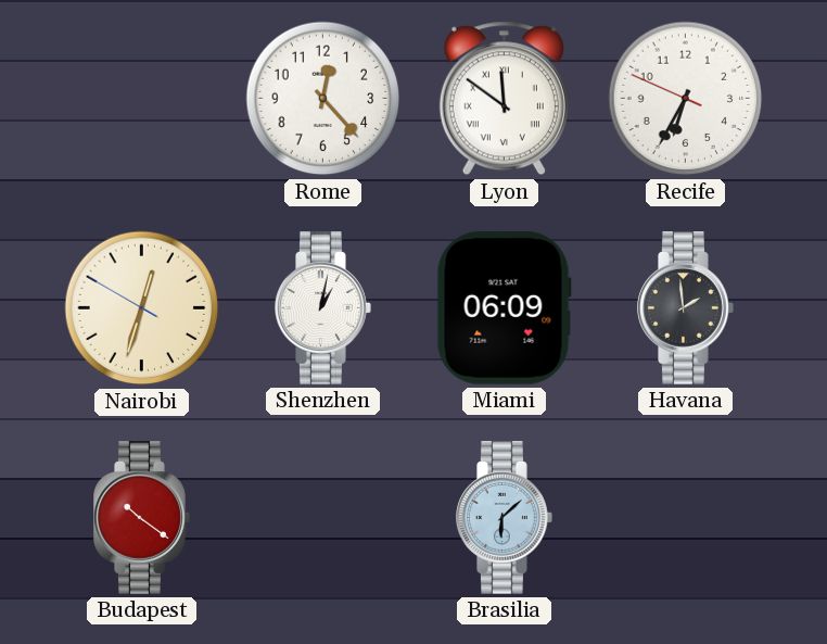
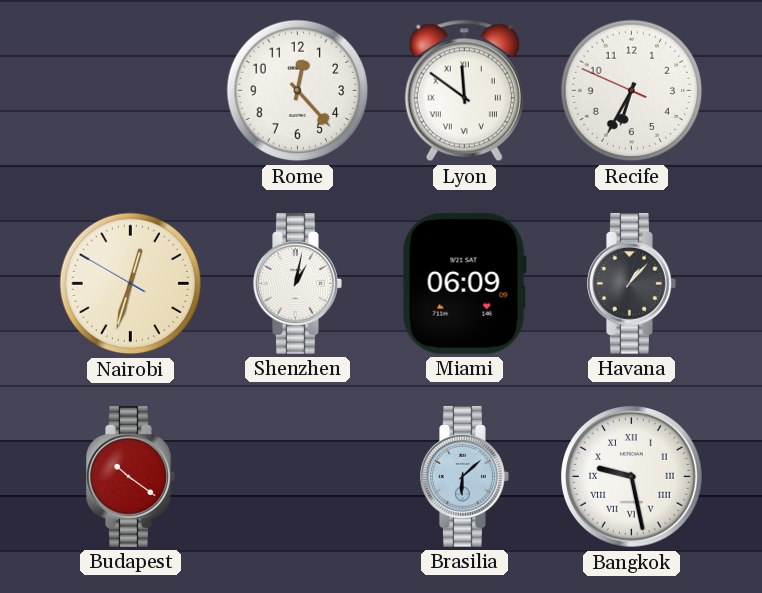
Havana: 1:59 -> 1:07 (632, 284)
Bangkok: none -> 9:28 (632, 477)
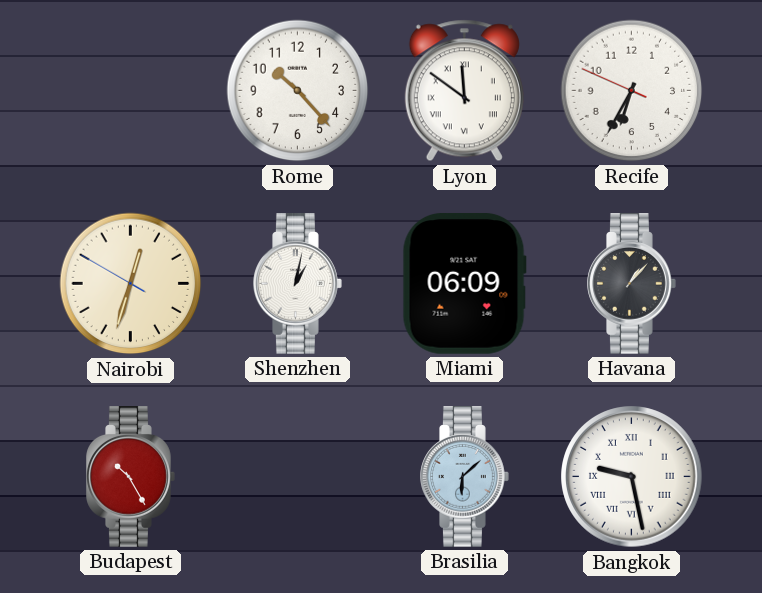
Rome: 12:23 -> 10:23 (298, 91)
Budapest: 10:21 -> 10:25 (131, 477)
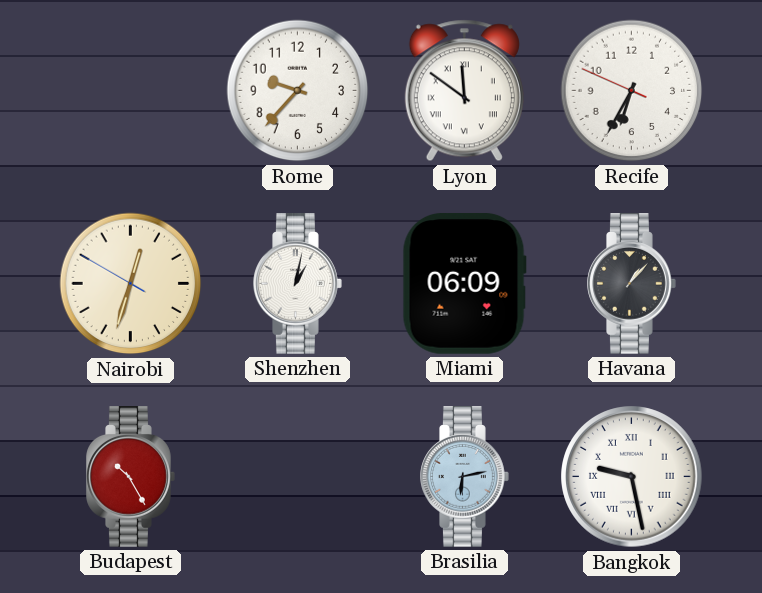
Rome: 10:23 -> 9:37 (298, 91)
Brasilia: 6:08 -> 6:13 (465, 477)
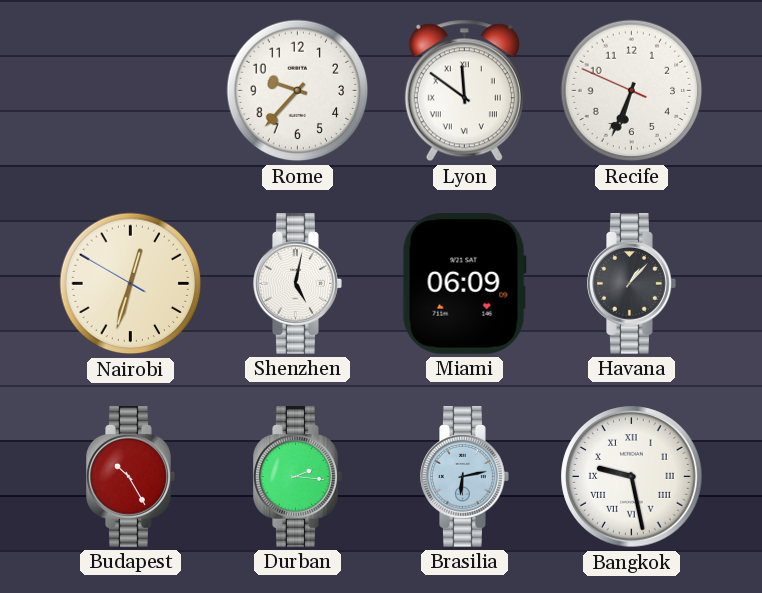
Recife: 6:34 -> 6:33 (632, 91)
Shenzhen: 1:02 -> 5:02 (298, 284)
Durban: none -> 2:16 (298, 477)
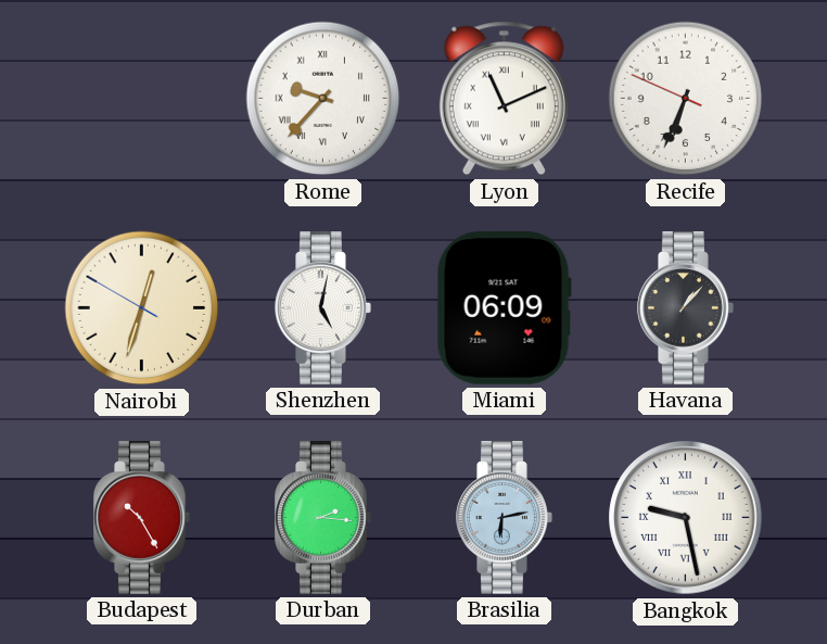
Rome numerals: Arabic -> Roman (323, 99)
Lyon: 11:51 -> 11:11 (504, 99)
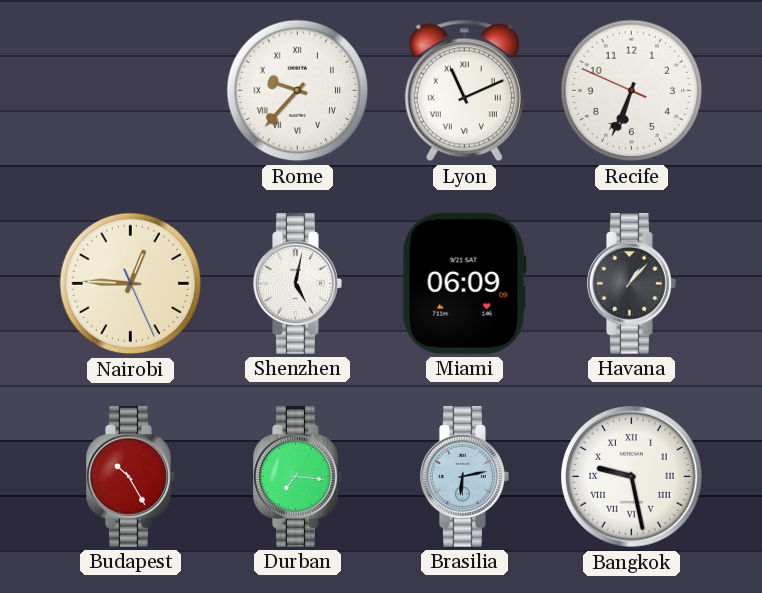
Nairobi: 12:32 -> 12:45 (131, 284)
Durban: 2:16 -> 7:16 (298, 477)
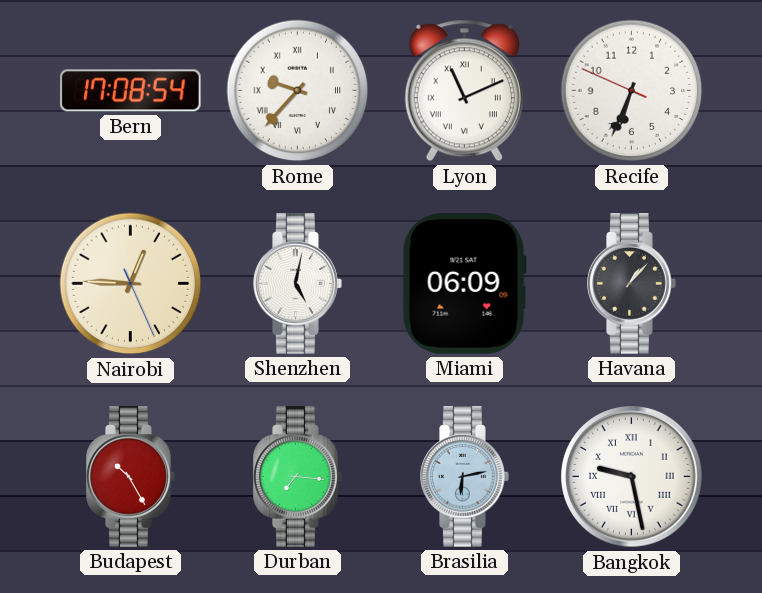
Bern: none -> 17:08 (131, 91)
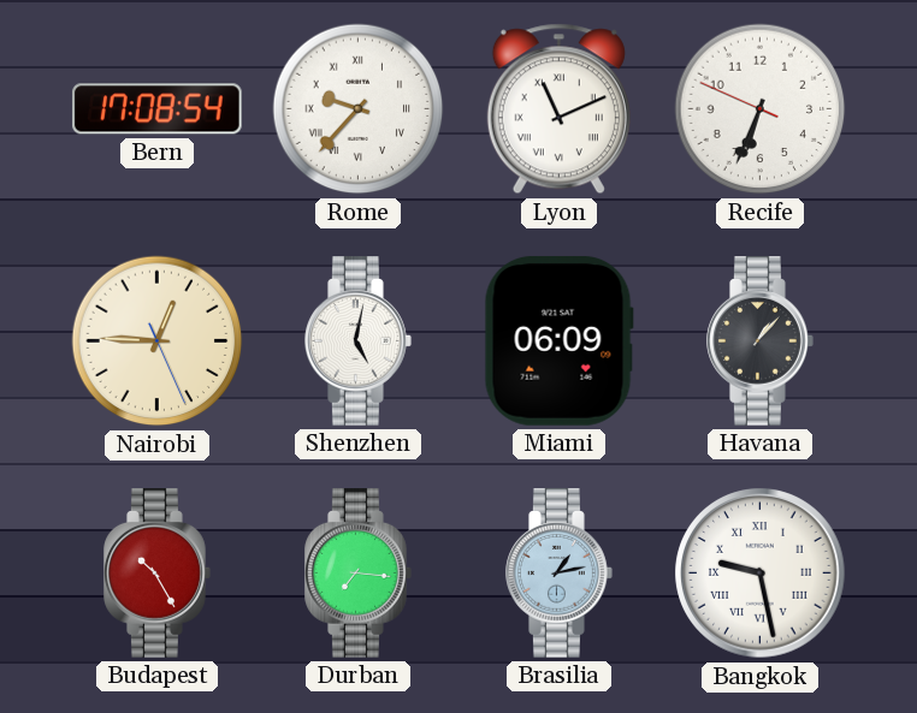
Brasilia: 6:13 -> 1:13 (560, 574)
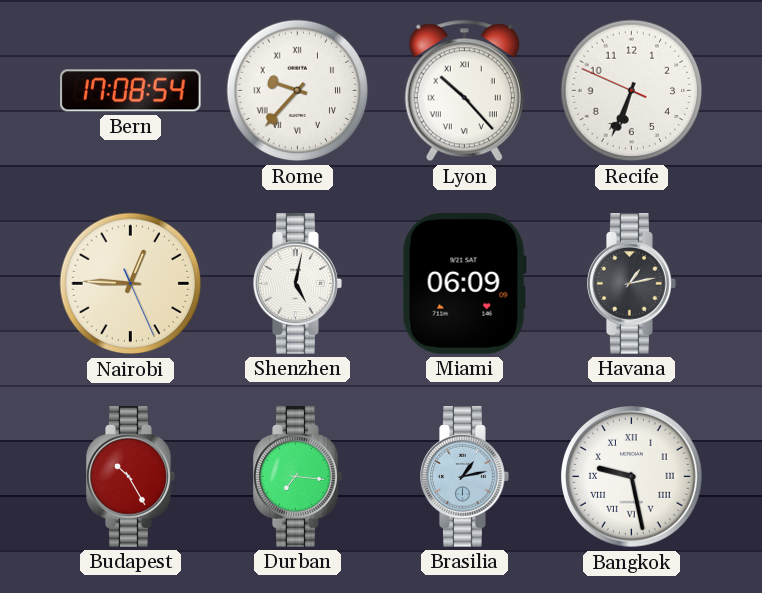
Lyon: 11:11 -> 10:23 (464, 91)
Havana: 1:07 -> 1:13 (632, 284)
